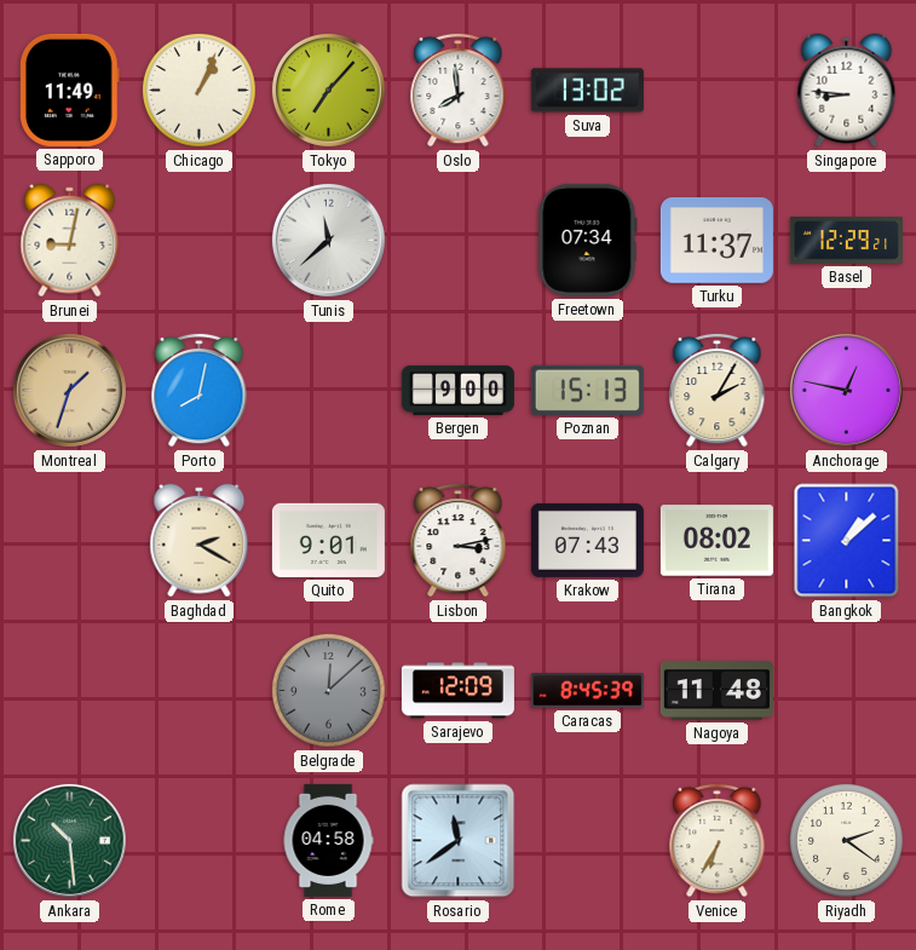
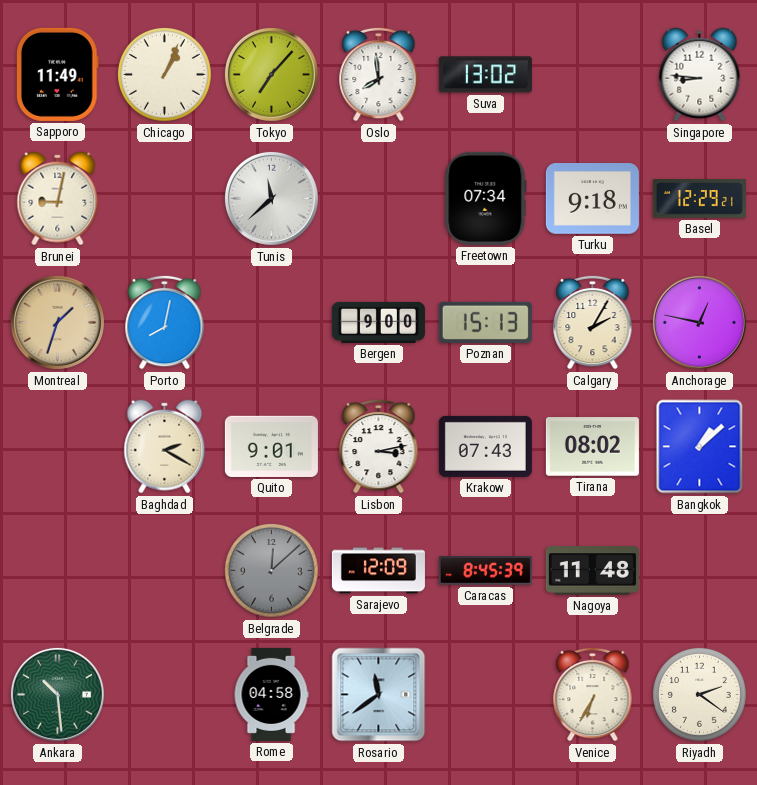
Turku: 11:37 -> 9:18 (592, 199)
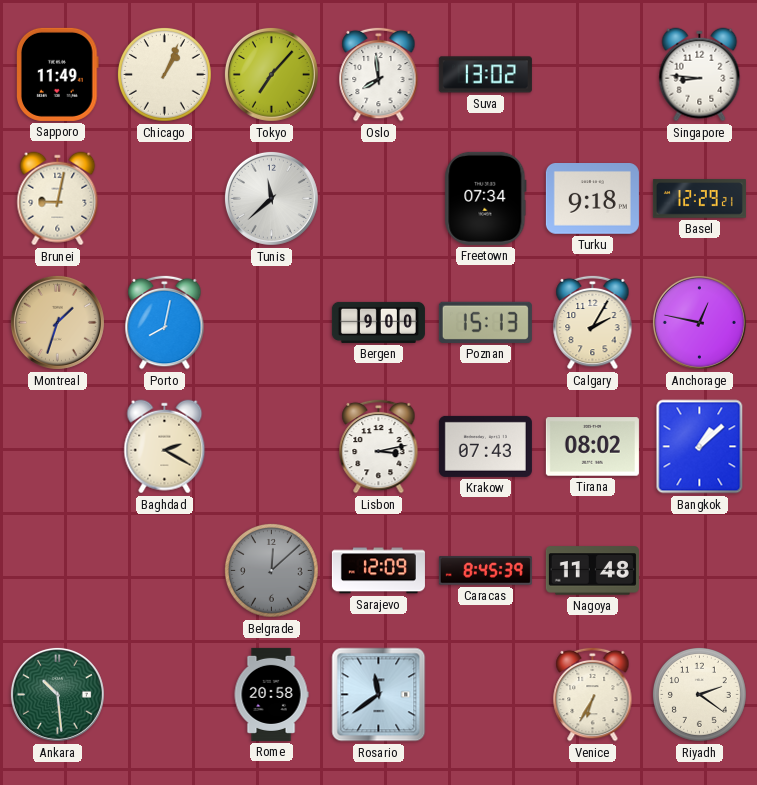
Quito: 9:01 -> none (271, 446)
Rome: 04:58 -> 20:58 (271, 694)
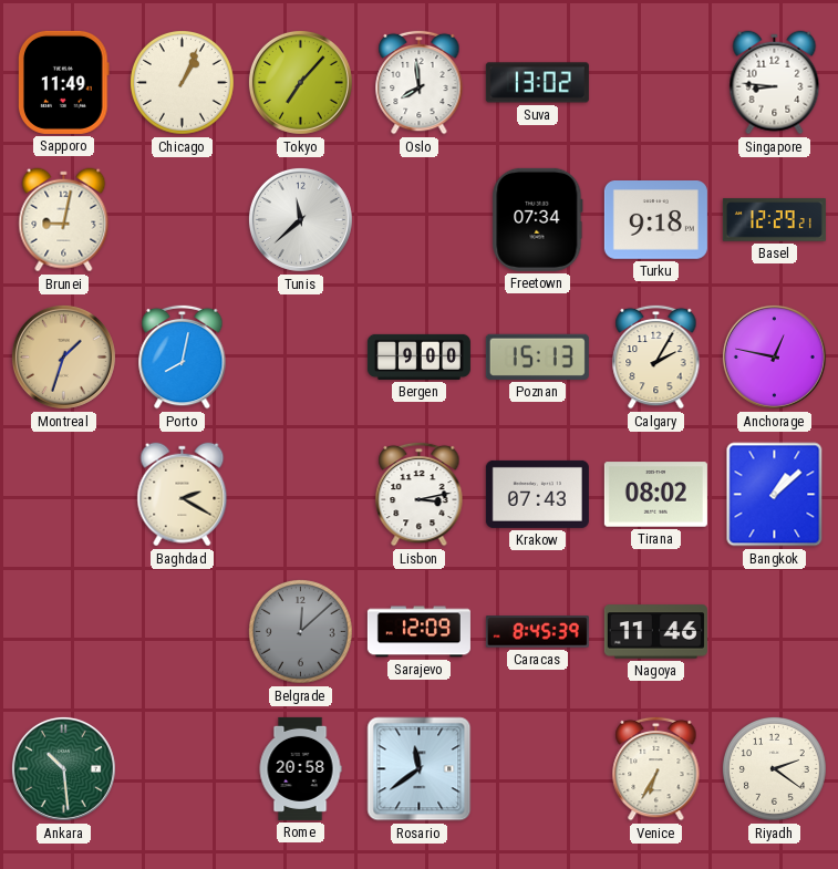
Nagoya: 11:48 -> 11:46 (655, 632)
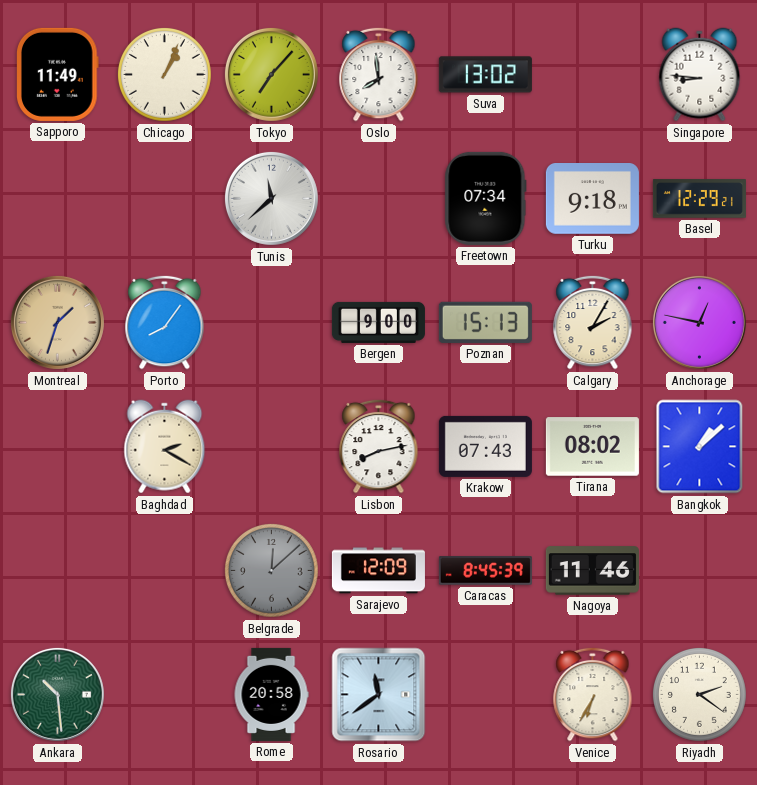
Brunei: 9:02 -> none (64, 220)
Porto: 8:02 -> 8:06 (165, 322)
Lisbon: 3:13 -> 8:13 (379, 446)
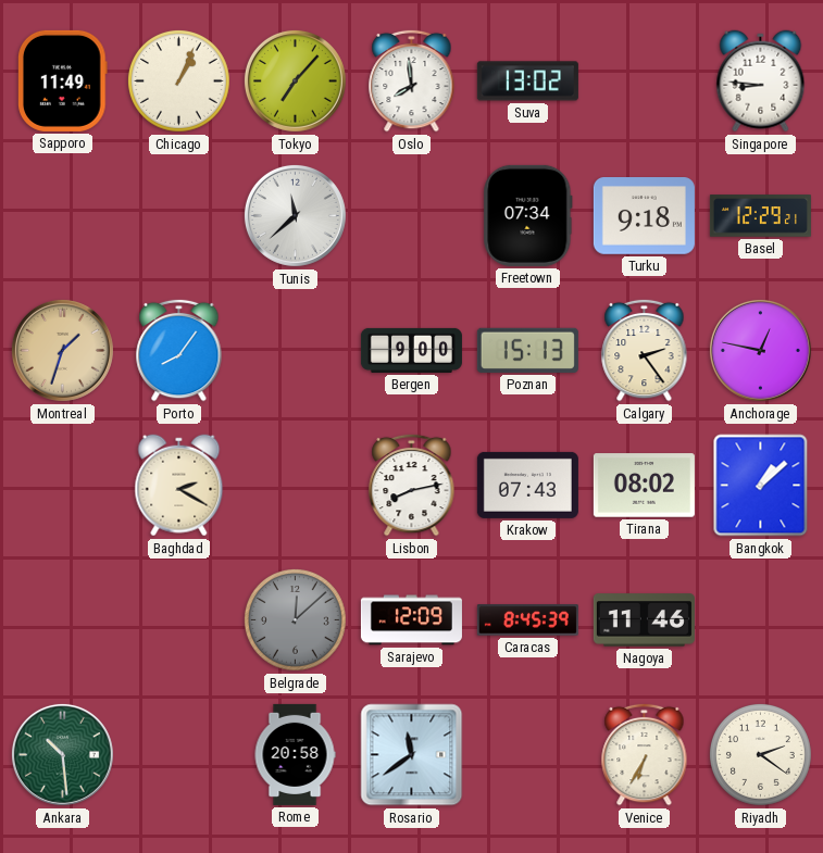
Calgary: 2:05 -> 2:24 (645, 350)
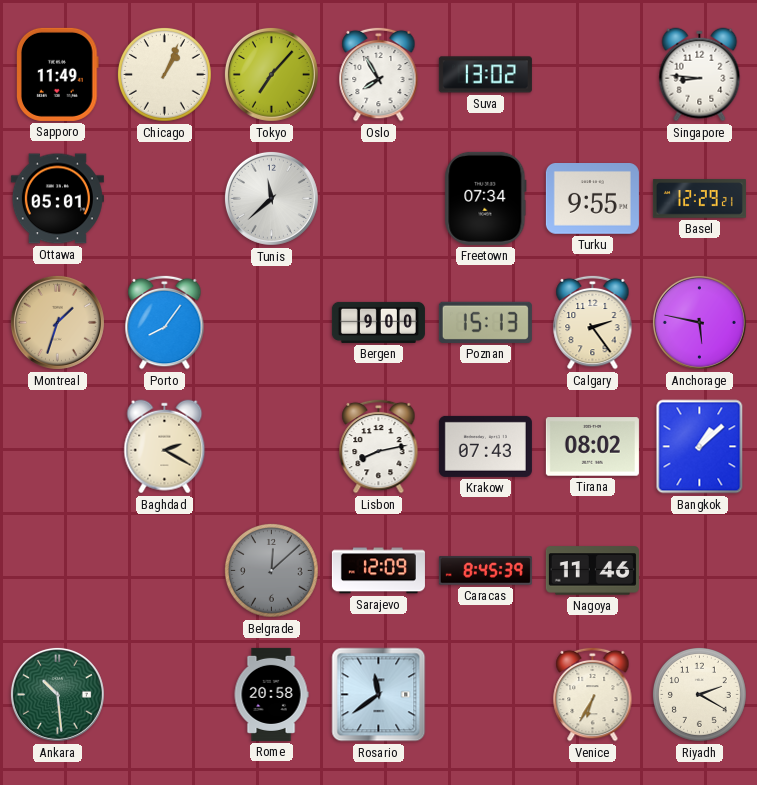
Oslo: 7:59 -> 7:55 (379, 74)
Ottawa: none -> 05:01 (57, 199)
Turku: 9:18 -> 9:55 (592, 199)
Anchorage: 12:47 -> 5:47 (699, 322)
Riyadh: 2:21 -> 2:20 (700, 695)
